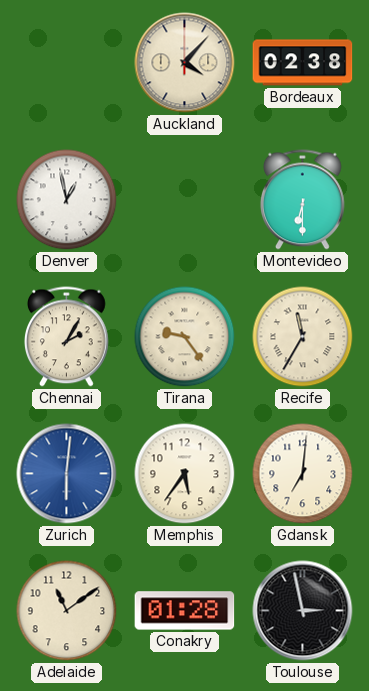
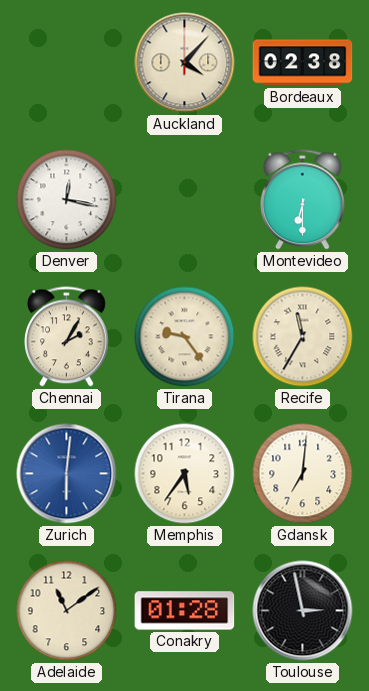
Denver: 12:58 -> 12:17 (67, 200)
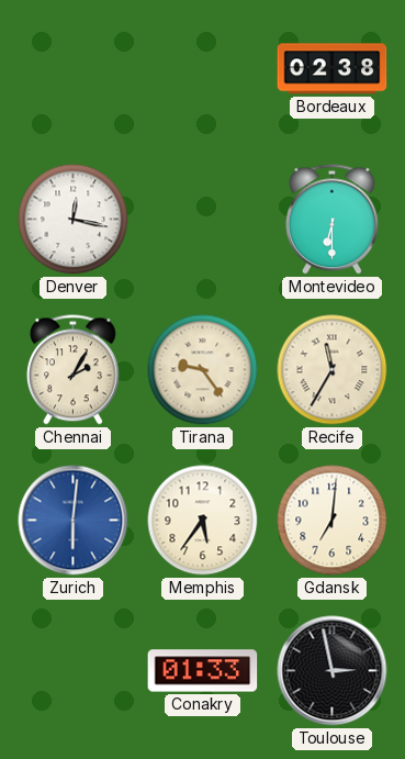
Auckland: 4:07 -> none (185, 63)
Adelaide: 11:09 -> none (67, 611)
Conakry: 01:28 -> 01:33 (203, 671)
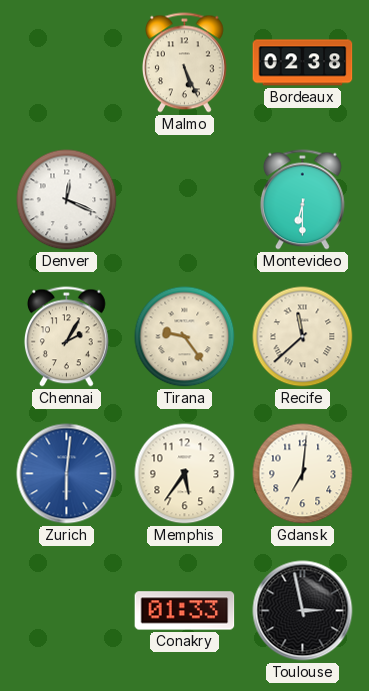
Malmo: none -> 5:26 (184, 63)
Denver: 12:17 -> 12:19 (67, 200)
Recife: 11:35 -> 11:38 (303, 337)
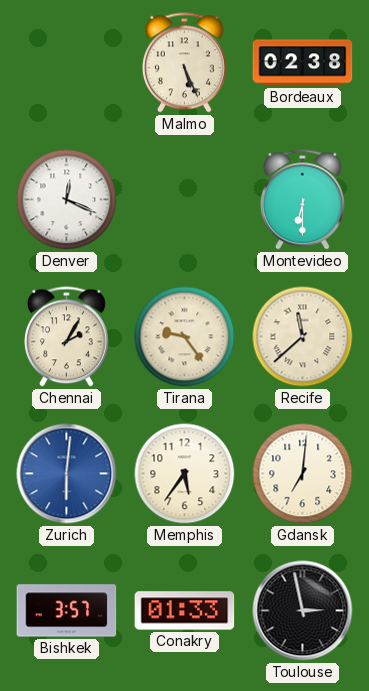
Bishkek: none -> 3:57 (67, 611)
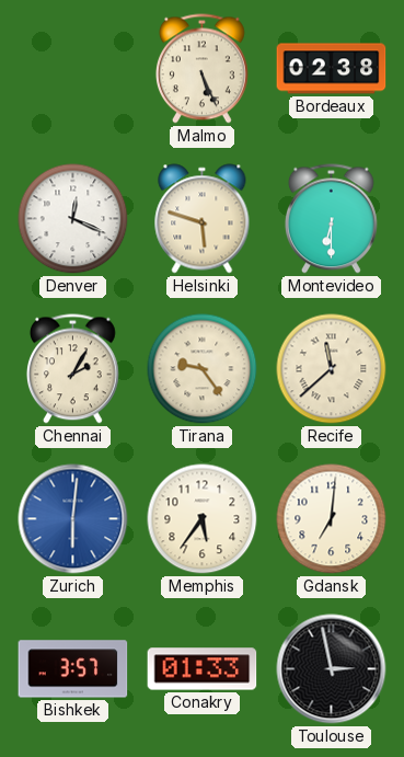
Helsinki: none -> 5:48 (203, 219)
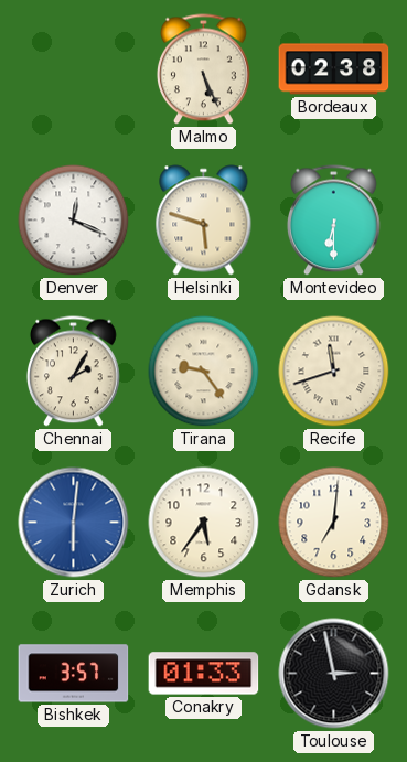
Recife: 11:38 -> 11:42 (334, 372)
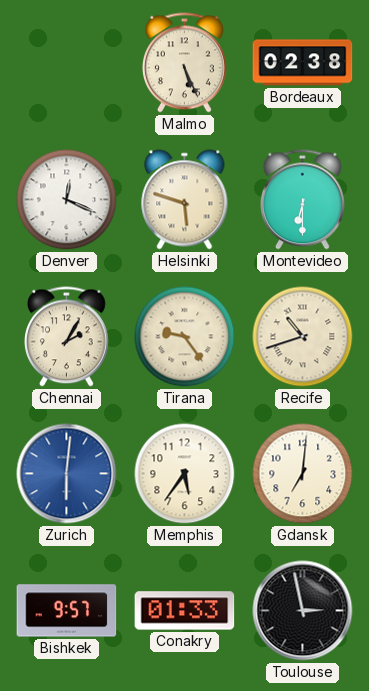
Recife: 11:42 -> 10:42 (303, 337)
Bishkek: 3:57 -> 9:57 (67, 611)
